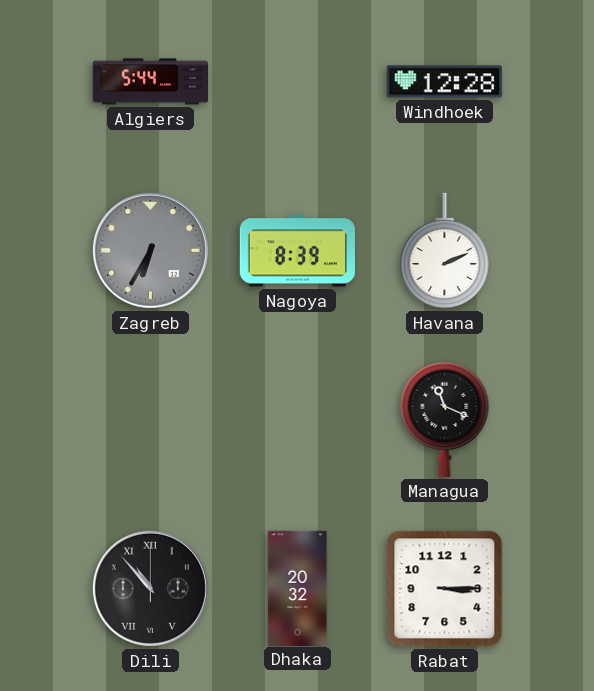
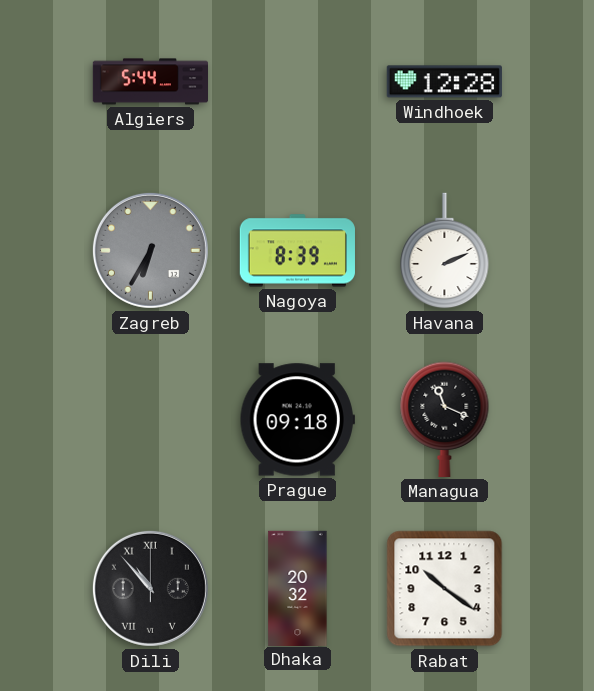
Prague: none -> 09:18 (297, 420)
Rabat: 3:15 -> 10:21 (445, 589)
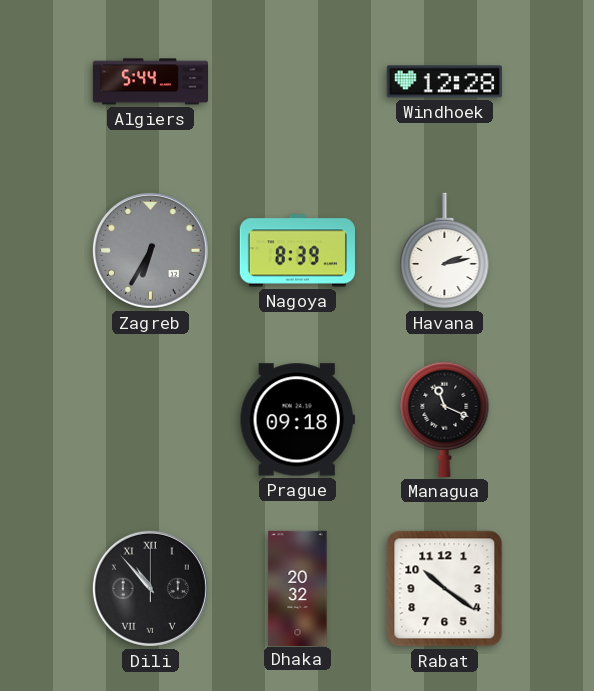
Havana: 2:11 -> 2:13 (445, 251)
